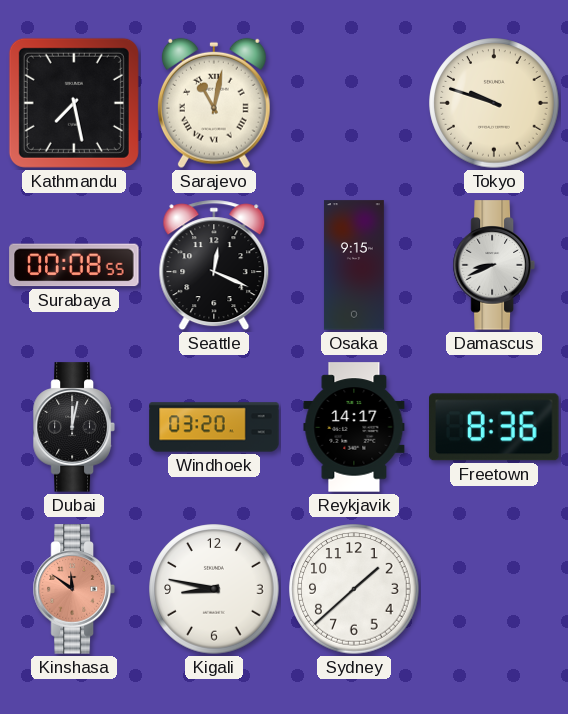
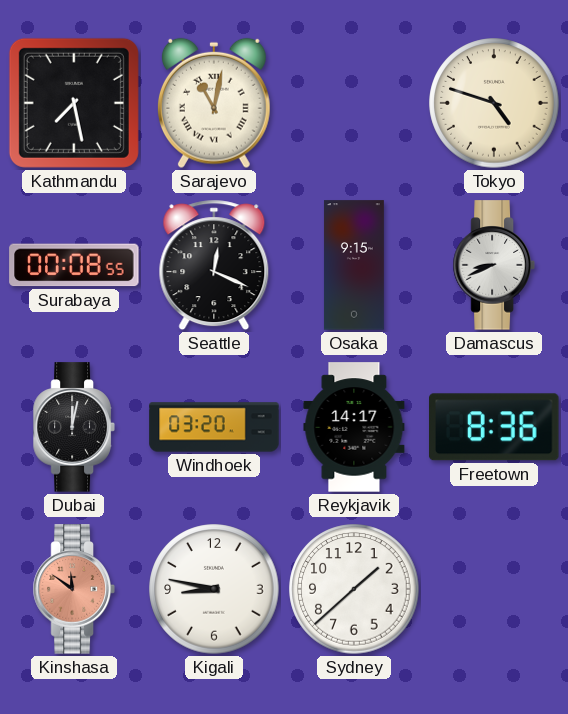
Tokyo: 9:48 -> 4:48 (494, 103)
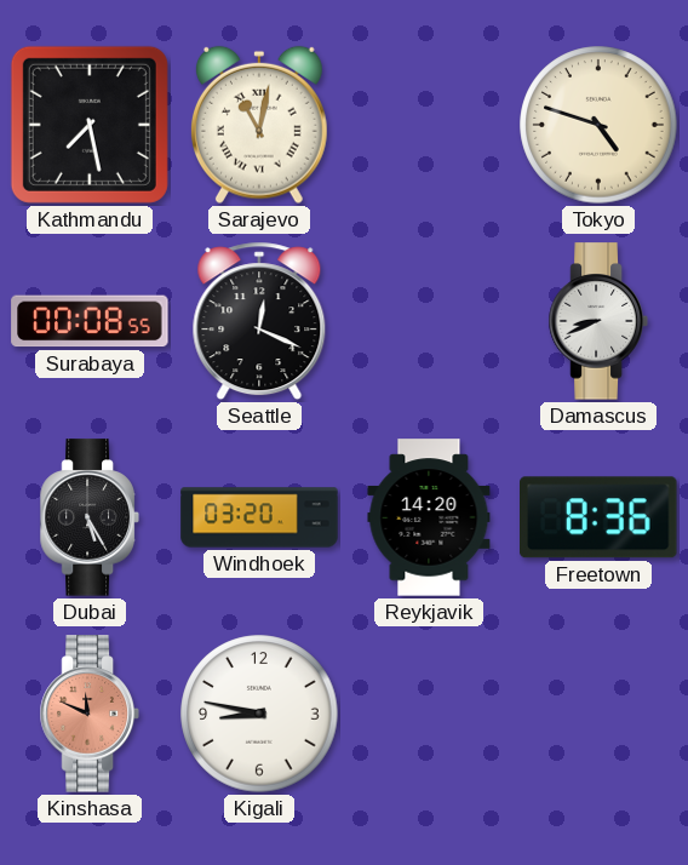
Osaka: 9:15 -> none (354, 265)
Dubai: 12:02 -> 5:25 (90, 517)
Reykjavik: 14:17 -> 14:20 (429, 517)
Kinshasa: 11:51 -> 11:49 (90, 714)
Sydney: 1:38 -> none (354, 589)
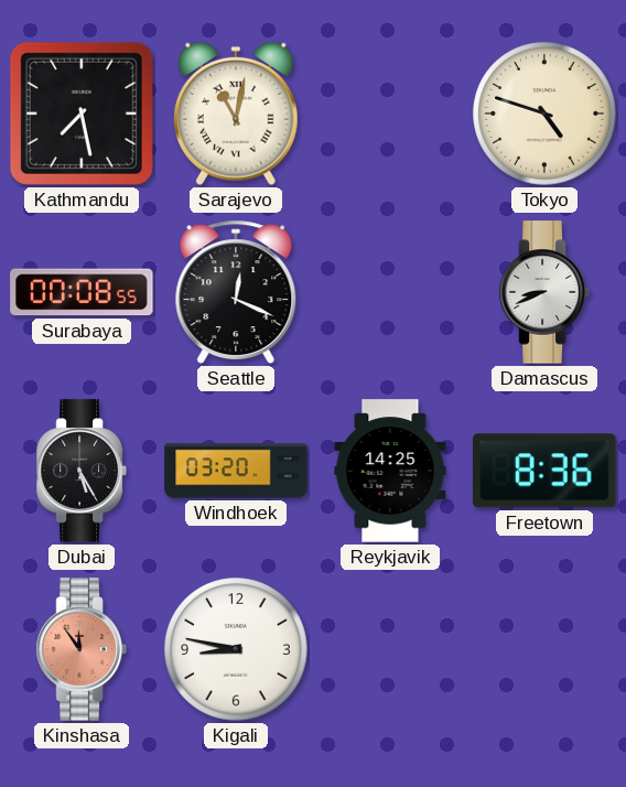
Reykjavik: 14:20 -> 14:25 (390, 471)
Kinshasa: 11:49 -> 11:54 (82, 649)
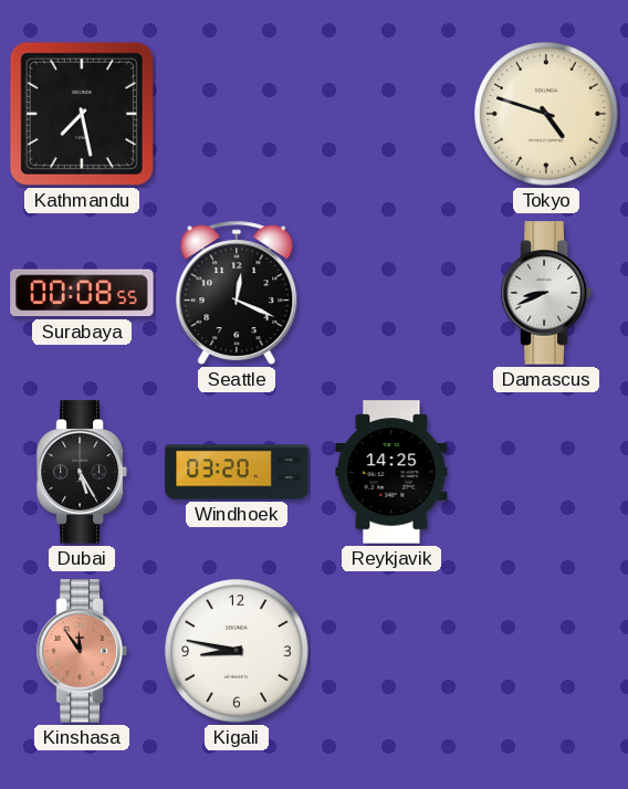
Sarajevo: 11:02 -> none (236, 114)
Freetown: 8:36 -> none (546, 471)
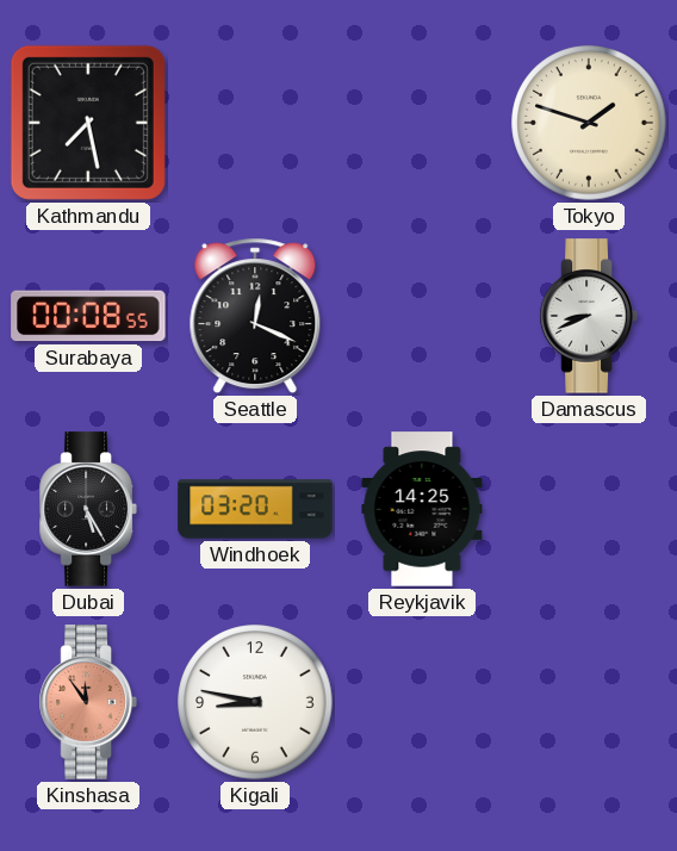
Tokyo: 4:48 -> 1:48 (589, 123)
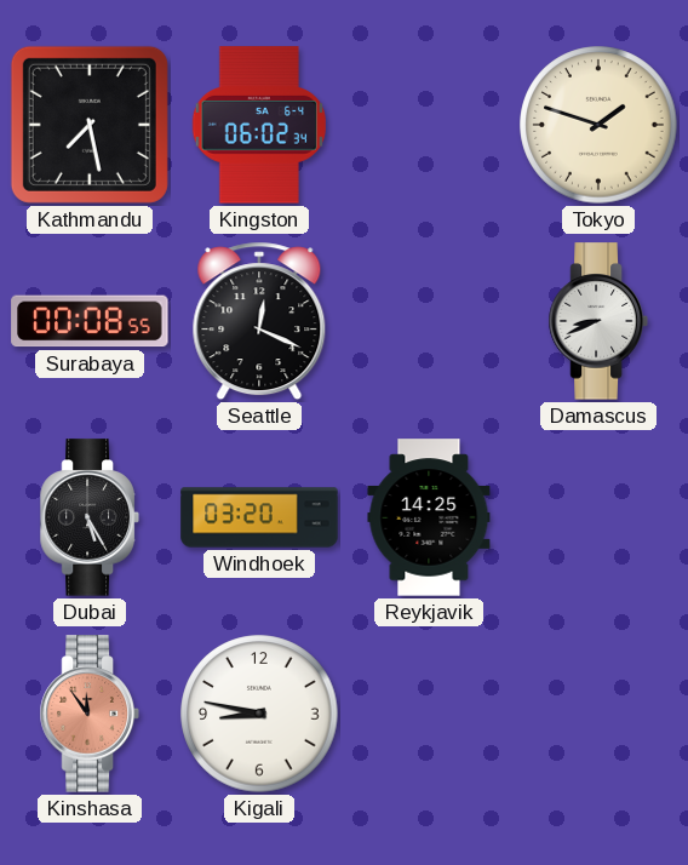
Kingston: none -> 06:02 (259, 125)
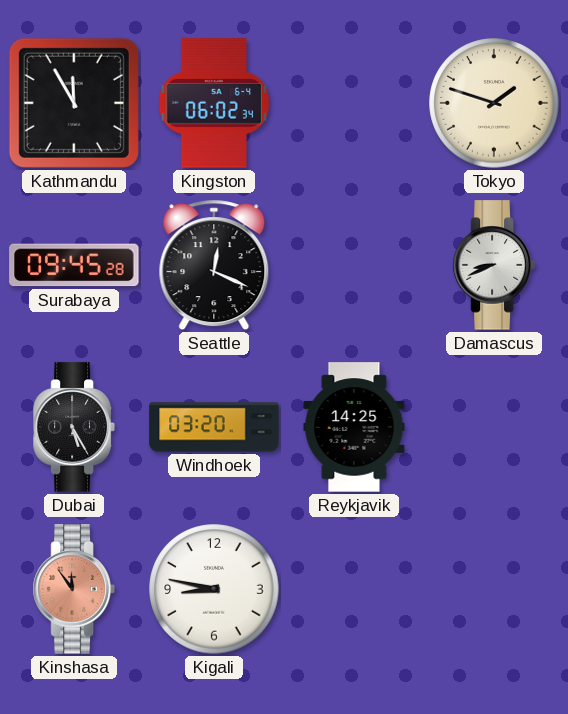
Kathmandu: 7:28 -> 11:55 (74, 103)
Surabaya: 00:08 -> 09:45 (74, 265)
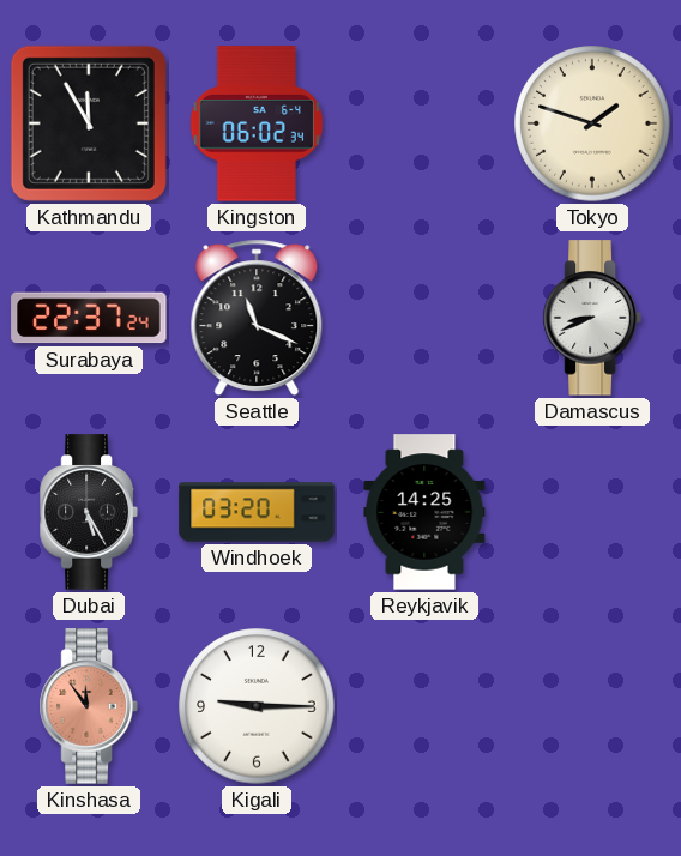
Surabaya: 09:45 -> 22:37 (89, 318)
Seattle: 12:19 -> 11:19 (257, 318)
Kigali: 8:47 -> 9:15 (257, 706)
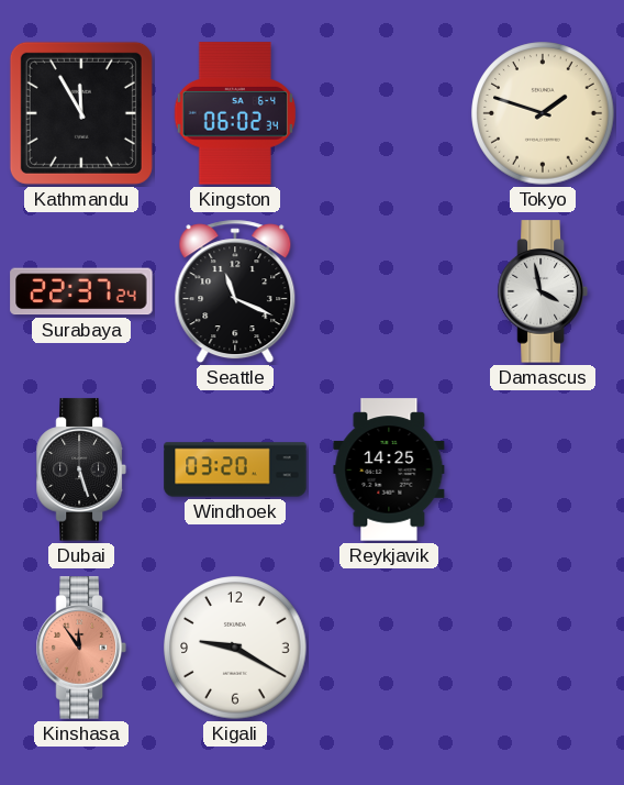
Damascus: 8:41 -> 3:58 (543, 291)
Dubai: 5:25 -> 5:27 (81, 469)
Kigali: 9:15 -> 9:20 (235, 648)
